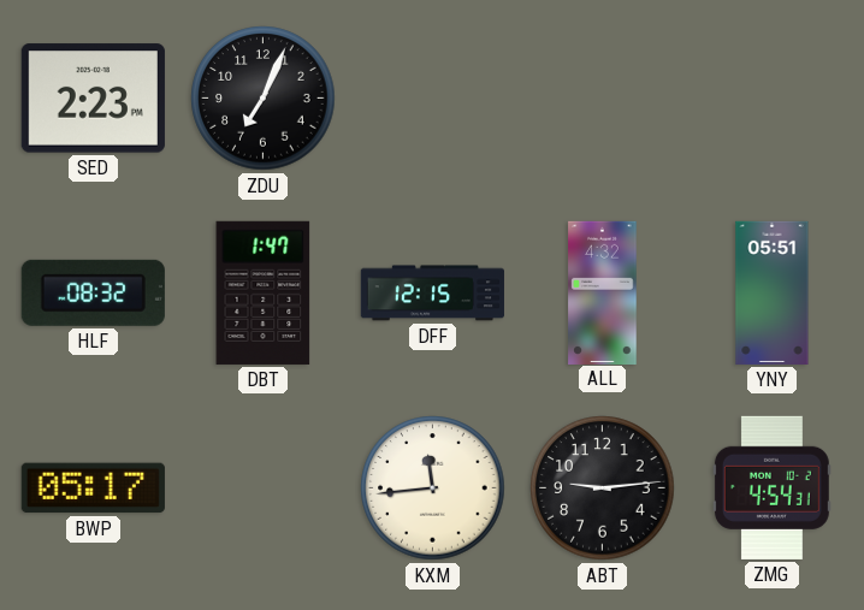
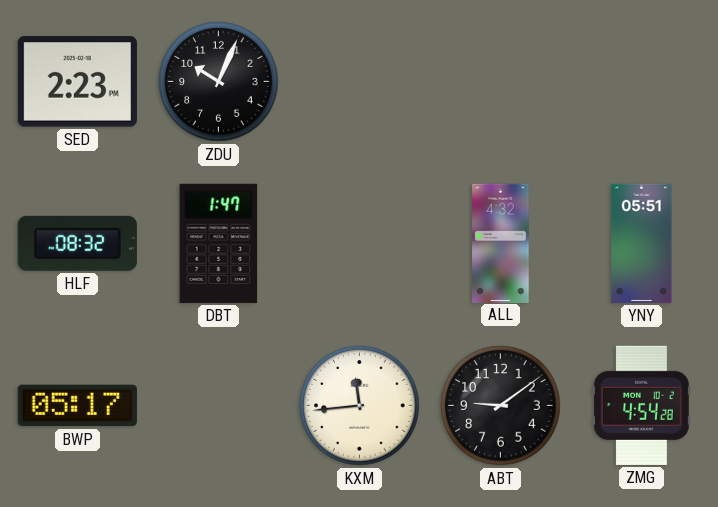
ZDU: 7:04 -> 10:04 (219, 82)
DFF: 12:15 -> none (432, 294)
ABT: 9:14 -> 9:09 (501, 406)
ZMG: 4:54:31 -> 4:54:28 (641, 405)
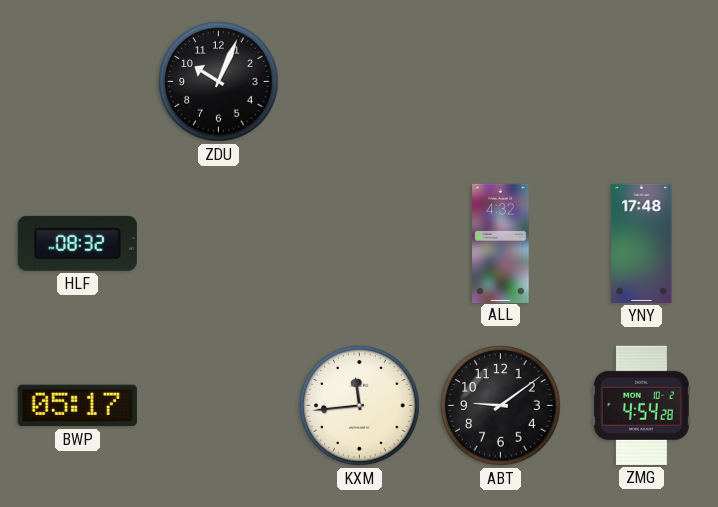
SED: 2:23 -> none (77, 82)
DBT: 1:47 -> none (219, 243)
YNY: 05:51 -> 17:48 (642, 243)
